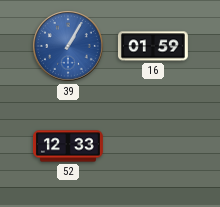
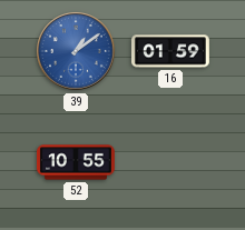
39: 1:05 -> 1:09 (77, 52)
52: 12:33 -> 10:55 (77, 162)
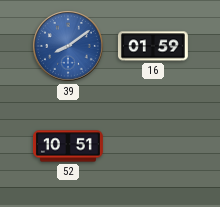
39: 1:09 -> 8:09 (69, 47)
52: 10:55 -> 10:51 (69, 146)
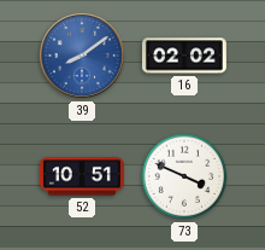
16: 01:59 -> 02:02 (184, 56)
73: none -> 3:49 (184, 176)
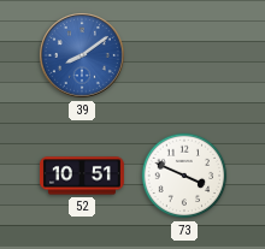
16: 02:02 -> none (184, 56)
